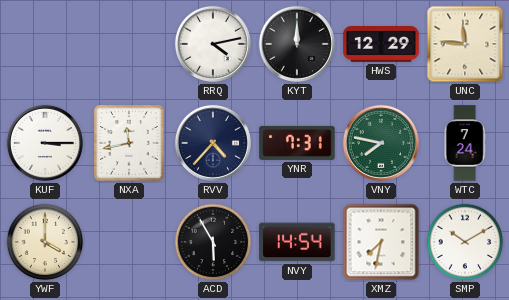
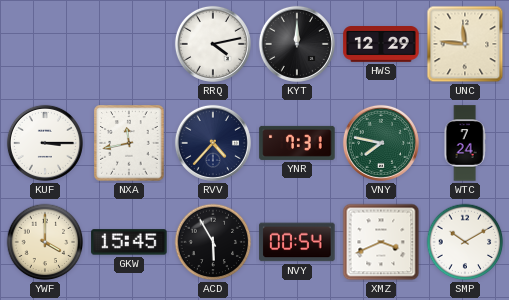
GKW: none -> 15:45 (129, 242)
NVY: 14:54 -> 00:54 (297, 242)
XMZ: 7:32 -> 3:41 (381, 242)
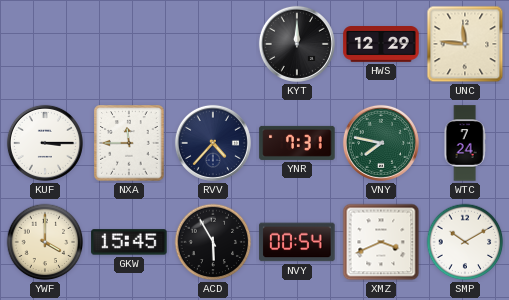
RRQ: 4:13 -> none (213, 44)
NXA: 11:43 -> 11:45 (129, 143)
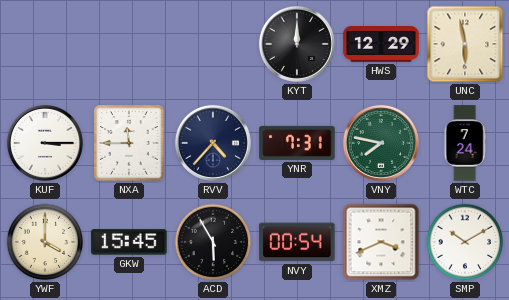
UNC: 11:46 -> 5:58 (465, 44)
